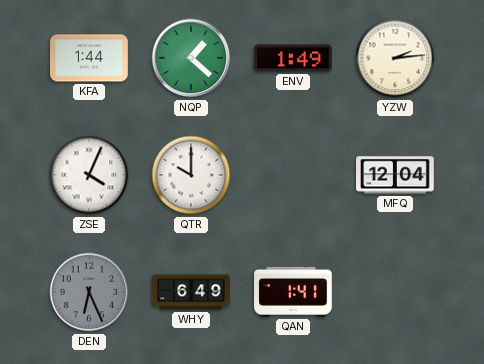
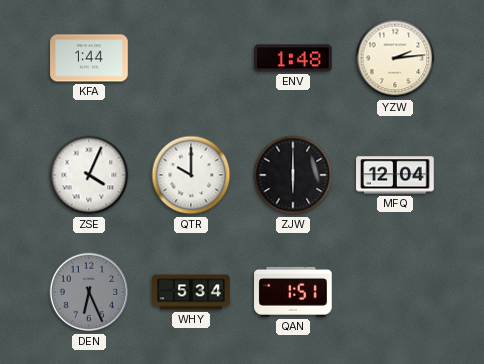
NQP: 1:22 -> none (191, 58)
ENV: 1:49 -> 1:48 (294, 58)
ZJW: none -> 6:00 (293, 175)
WHY: 6:49 -> 5:34 (191, 292)
QAN: 1:41 -> 1:51 (293, 292)
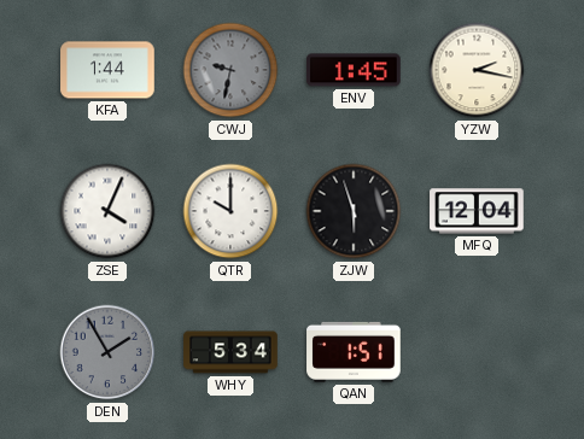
CWJ: none -> 9:32 (230, 70)
ENV: 1:48 -> 1:45 (355, 70)
YZW: 2:14 -> 2:17 (477, 70)
ZJW: 6:00 -> 5:57 (354, 211)
DEN: 6:26 -> 1:55 (107, 352)
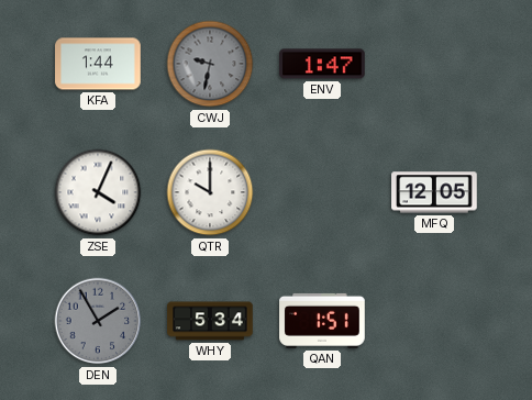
ENV: 1:45 -> 1:47 (323, 64)
YZW: 2:17 -> none (477, 70)
ZJW: 5:57 -> none (354, 211)
MFQ: 12:04 -> 12:05 (434, 192)
